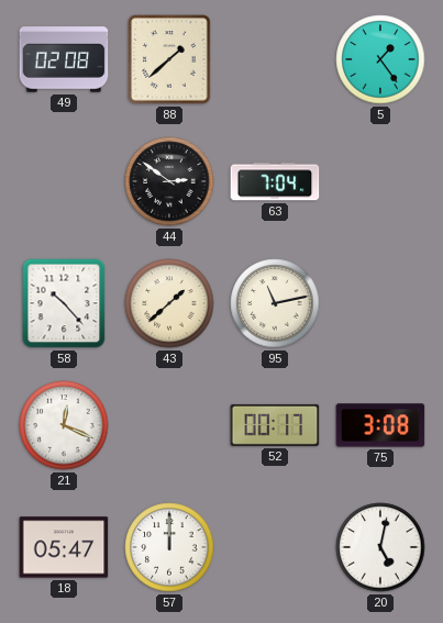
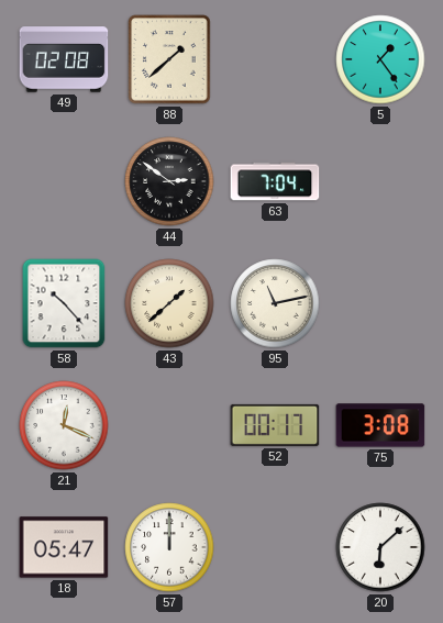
20: 5:02 -> 6:08 (380, 547)
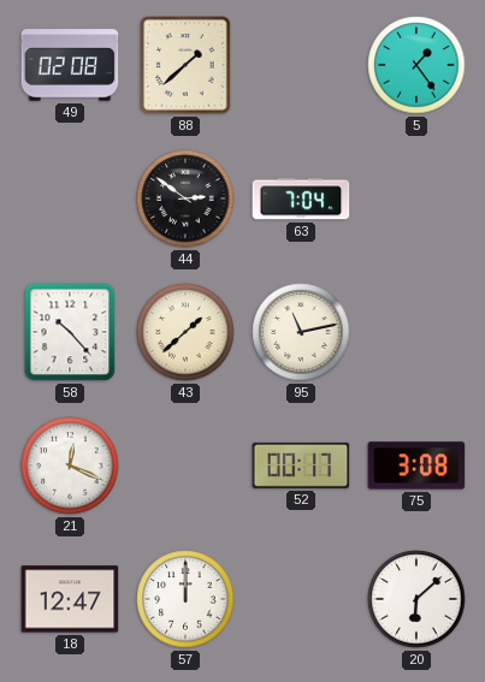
18: 05:47 -> 12:47 (70, 599)
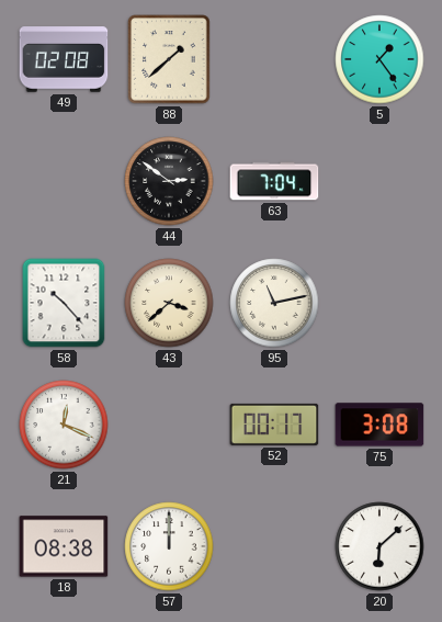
43: 1:38 -> 3:38 (169, 303)
18: 12:47 -> 08:38 (64, 546)
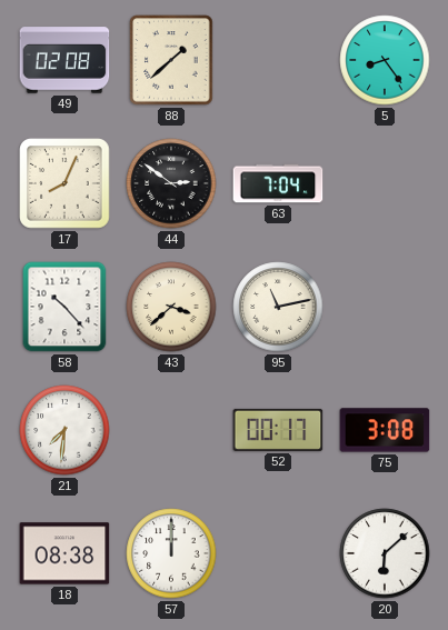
5: 1:24 -> 8:24 (385, 60)
17: none -> 8:04 (64, 183)
21: 12:19 -> 7:31 (64, 430)
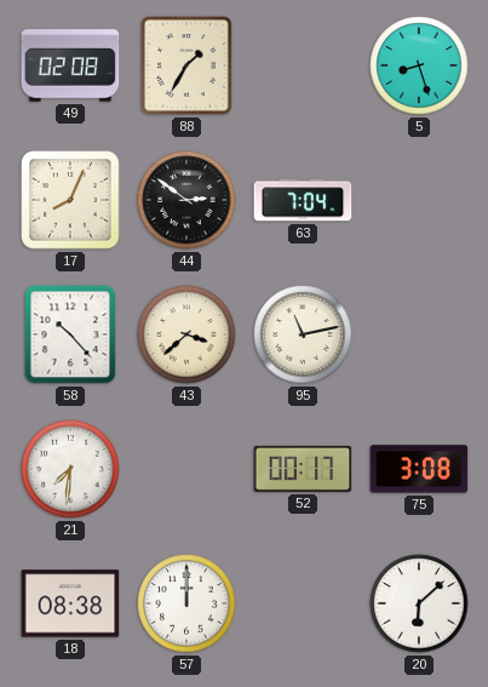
88: 1:38 -> 1:35 (186, 65)
5: 8:24 -> 8:27 (419, 65)
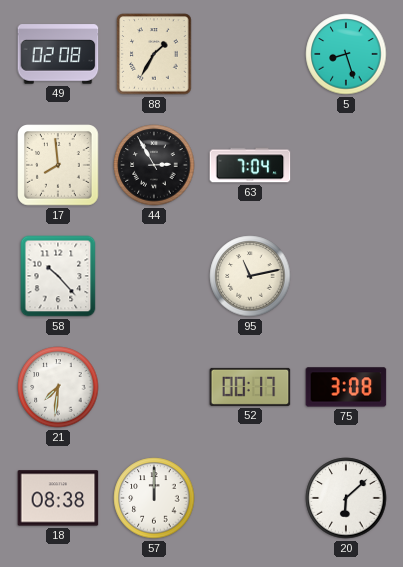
17: 8:04 -> 7:59 (58, 165)
44: 2:51 -> 2:55 (154, 165)
43: 3:38 -> none (186, 334)
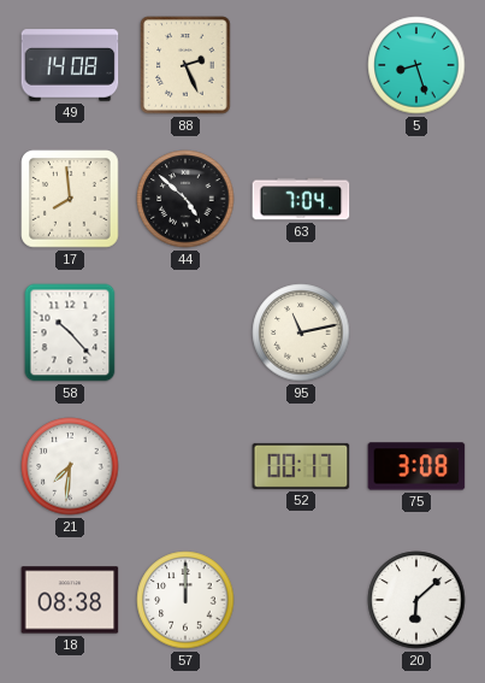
49: 02:08 -> 14:08 (70, 65)
88: 1:35 -> 2:26 (185, 65)
44: 2:55 -> 4:52 (185, 199)
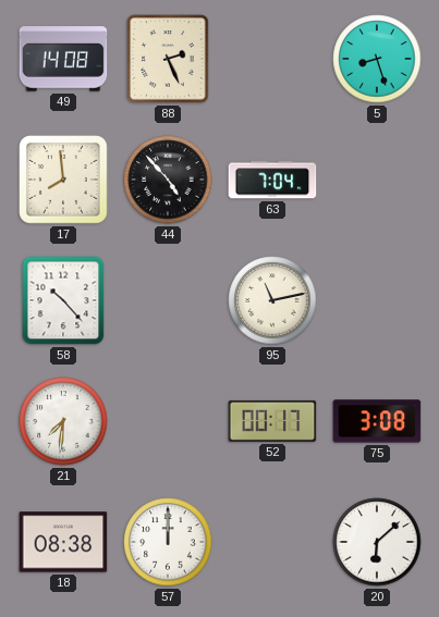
44: 4:52 -> 4:53 (168, 180)
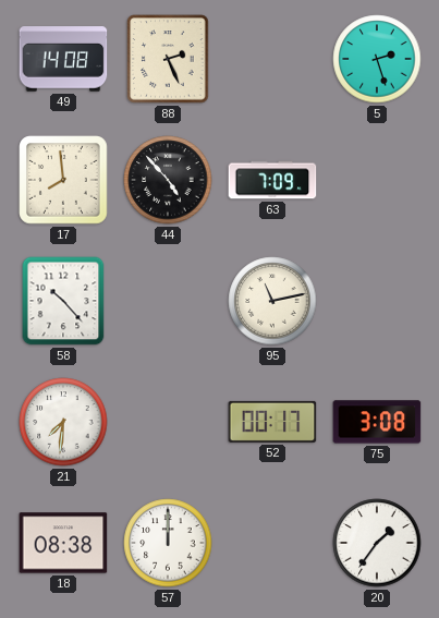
5: 8:27 -> 2:27 (377, 59)
63: 7:04 -> 7:09 (272, 180)
20: 6:08 -> 1:36 (377, 543)
